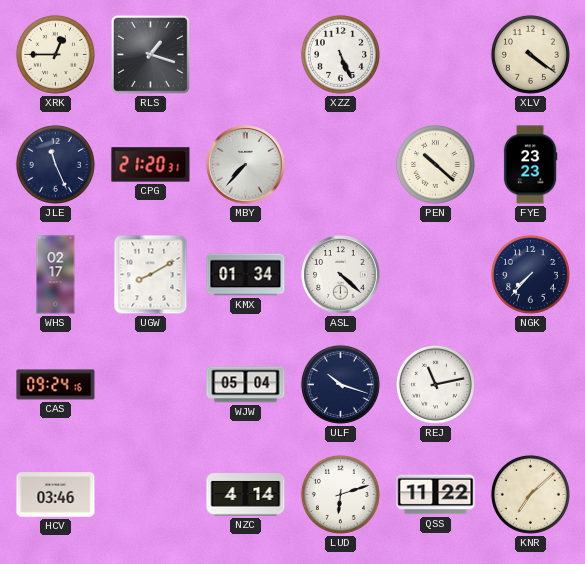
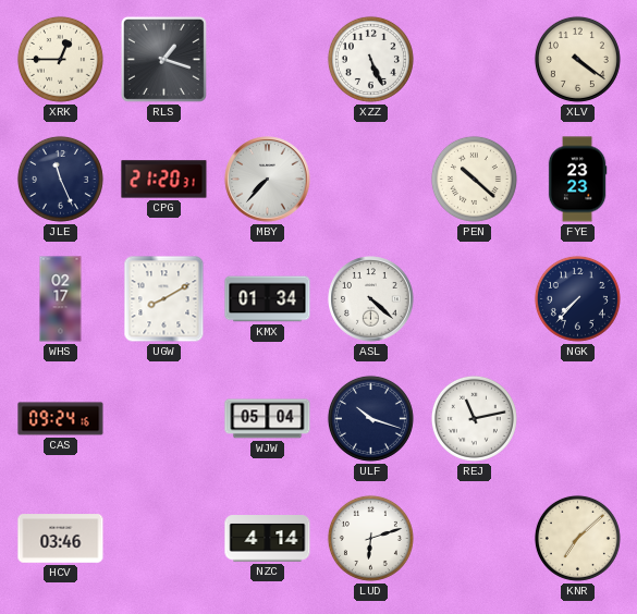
QSS: 11:22 -> none (436, 495)
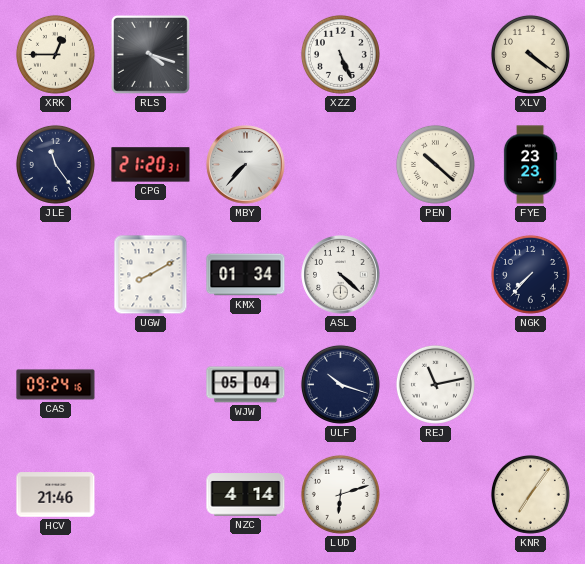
RLS: 1:18 -> 4:18 (150, 54)
JLE: 11:26 -> 11:24 (55, 164)
WHS: 02:17 -> none (61, 299)
HCV: 03:46 -> 21:46 (56, 495)
KNR: 7:08 -> 7:06 (530, 494)
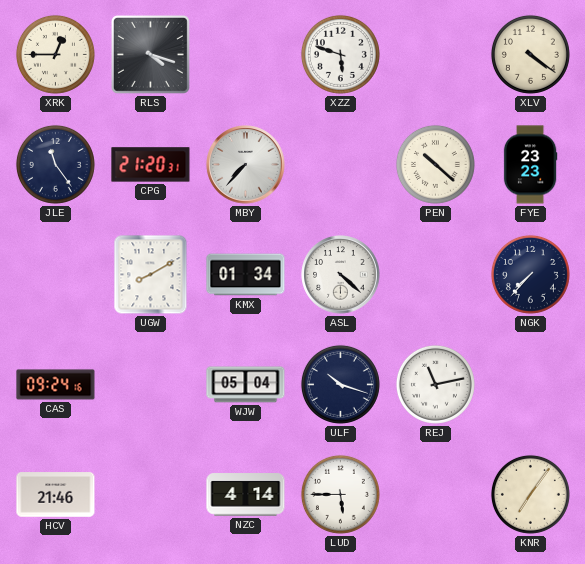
XZZ: 5:26 -> 5:48 (340, 54)
LUD: 6:12 -> 5:45 (340, 494)
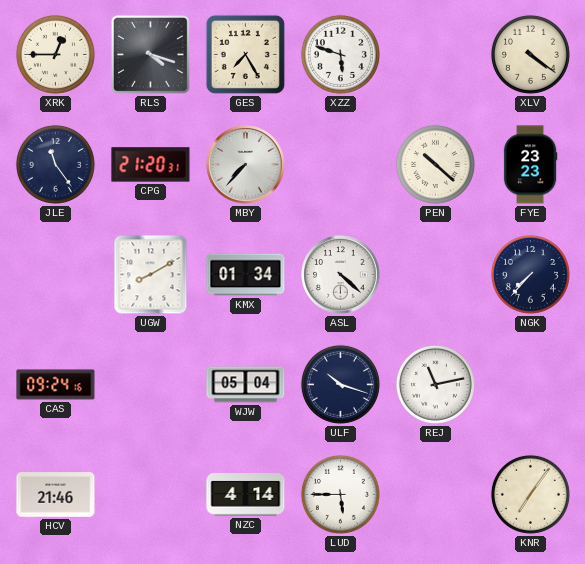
GES: none -> 7:25 (245, 54)
